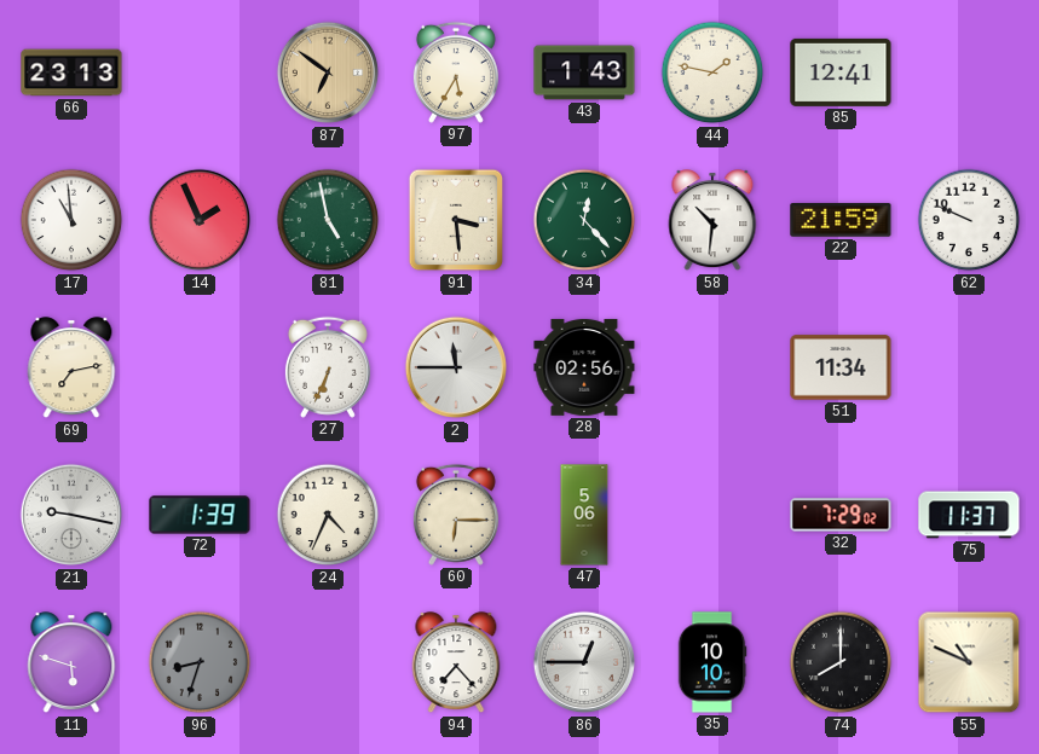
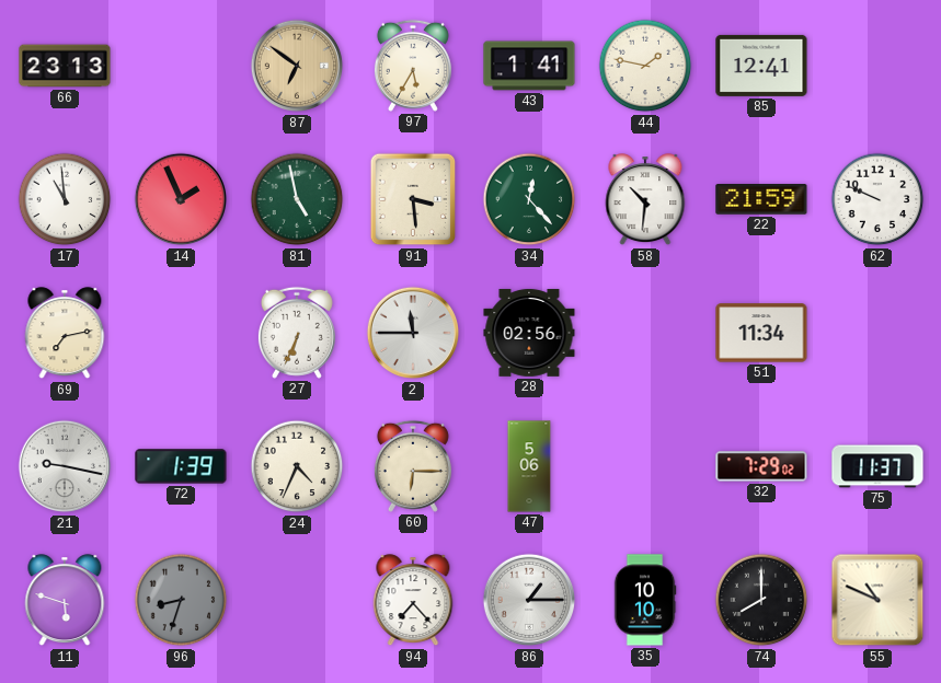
43: 1:43 -> 1:41 (529, 66)
86: 12:45 -> 1:15 (529, 600)
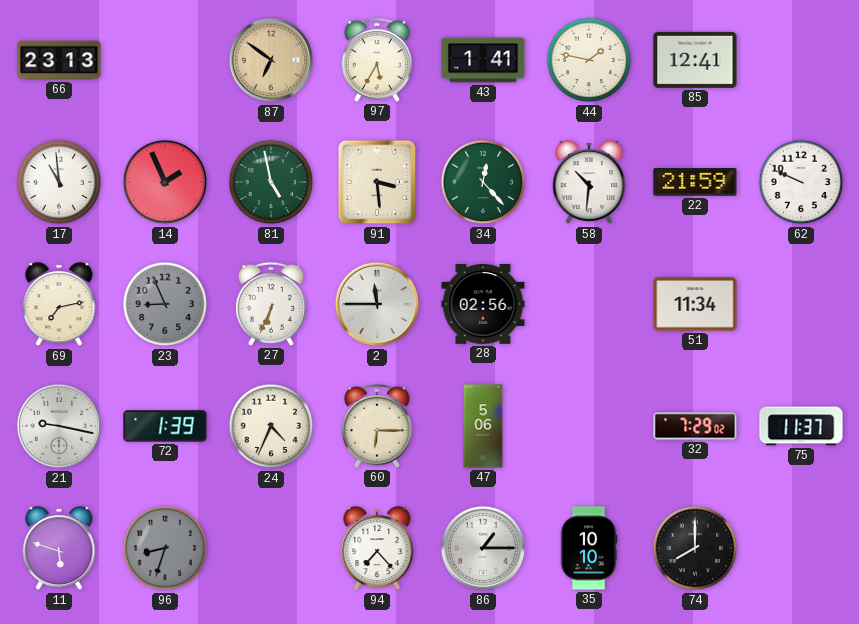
23: none -> 8:56 (165, 304)
55: 10:49 -> none (877, 600)
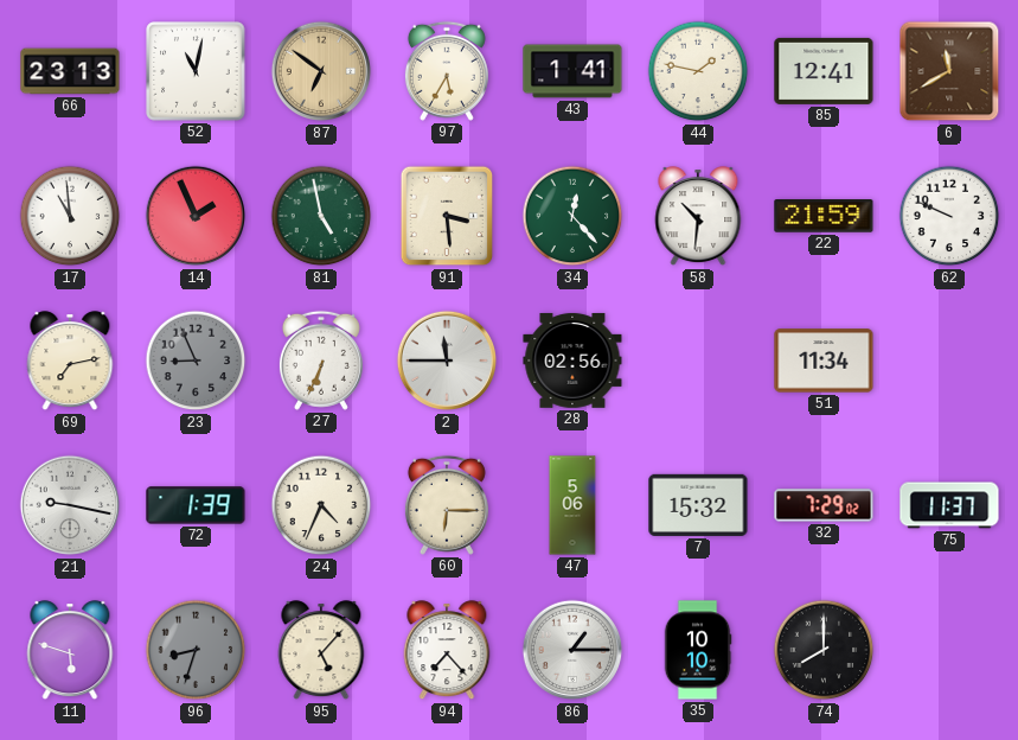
52: none -> 11:02 (196, 71)
6: none -> 11:40 (949, 71)
7: none -> 15:32 (698, 505)
95: none -> 5:07 (321, 651)
